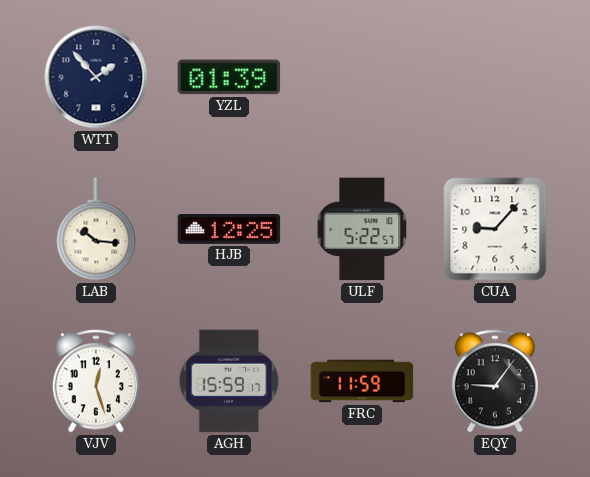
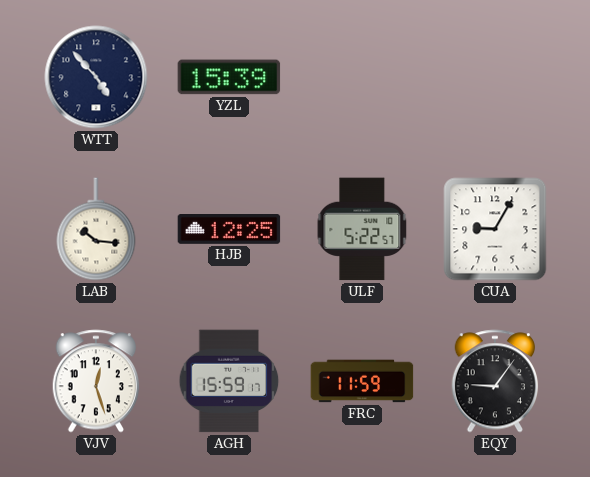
WTT: 1:53 -> 4:53 (96, 77)
YZL: 01:39 -> 15:39 (229, 77)
CUA: 9:07 -> 9:05 (495, 229)
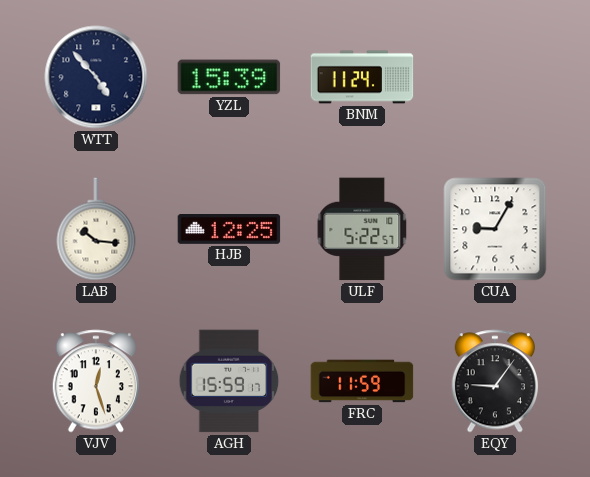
BNM: none -> 11:24 (362, 77)
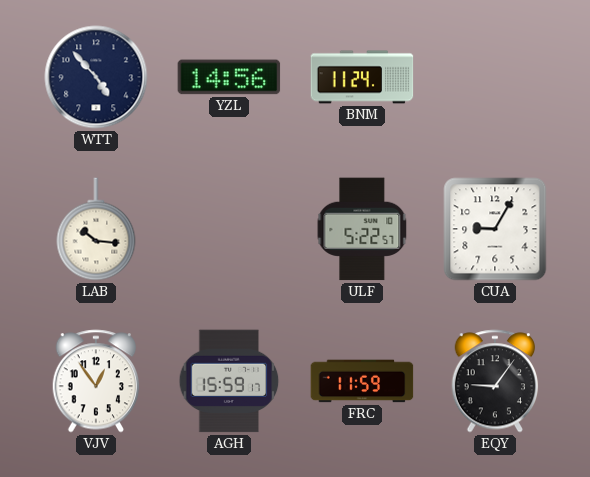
YZL: 15:39 -> 14:56 (229, 77)
HJB: 12:25 -> none (229, 230)
VJV: 12:27 -> 12:54 (96, 381)
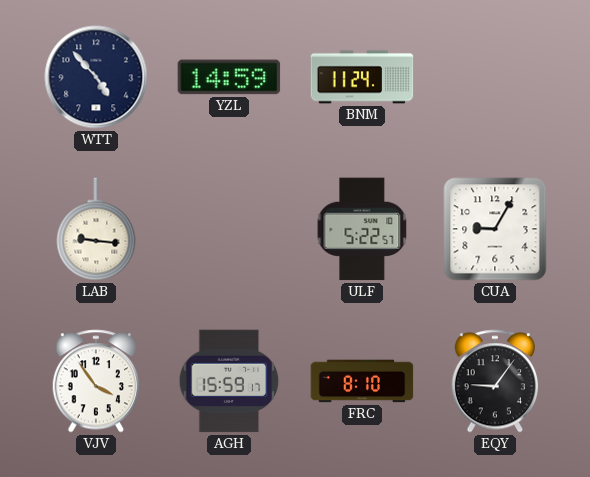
YZL: 14:56 -> 14:59 (229, 77)
LAB: 10:16 -> 9:16 (96, 229)
VJV: 12:54 -> 3:54 (96, 381)
FRC: 11:59 -> 8:10 (362, 381)
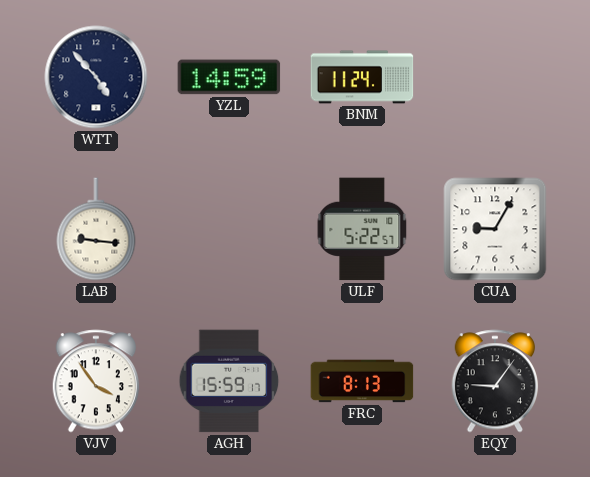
FRC: 8:10 -> 8:13 (362, 381)
